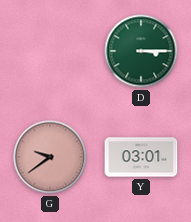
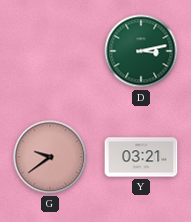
D: 3:15 -> 3:13 (141, 51)
Y: 03:01 -> 03:21 (141, 157)
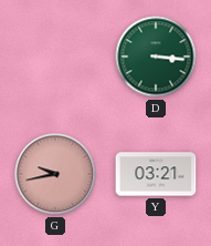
D: 3:13 -> 3:16 (156, 57)
G: 9:39 -> 9:43 (55, 174)
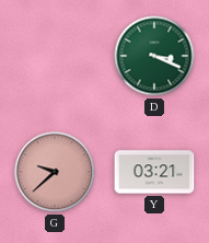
D: 3:16 -> 3:19 (154, 56)
G: 9:43 -> 9:38 (55, 172)
